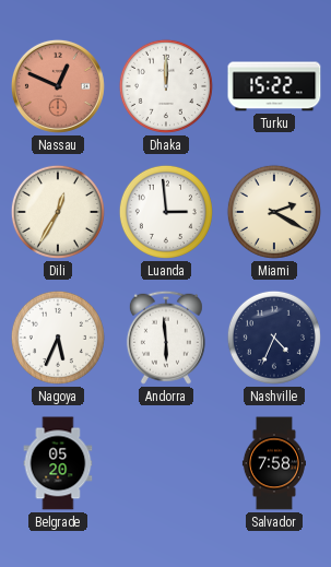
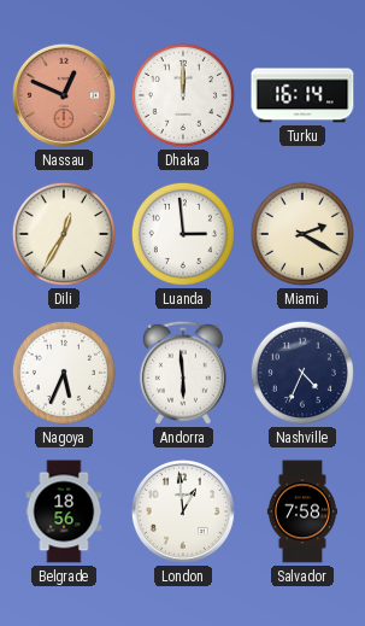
Turku: 15:22 -> 16:14 (302, 95)
Belgrade: 05:20 -> 18:56 (64, 511)
London: none -> 12:59 (183, 511)
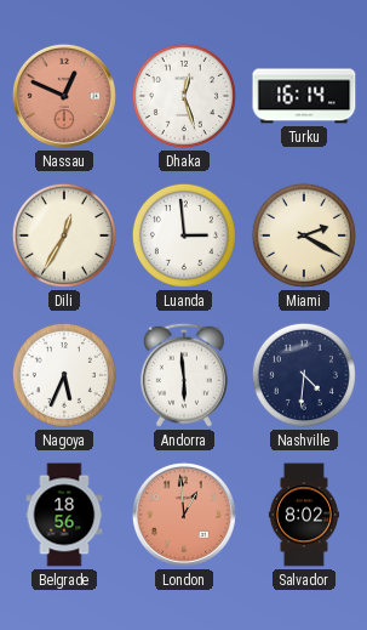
Dhaka: 12:00 -> 12:27 (184, 96)
Nashville: 4:34 -> 4:31 (304, 375)
London dial: white -> salmon (184, 515)
Salvador: 7:58 -> 8:02 (304, 515)
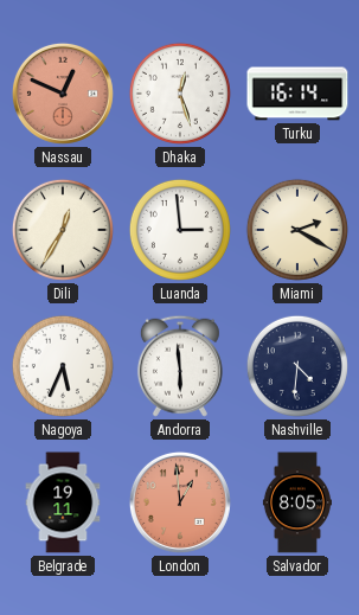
Belgrade: 18:56 -> 19:11 (63, 502)
Salvador: 8:02 -> 8:05 (297, 502)
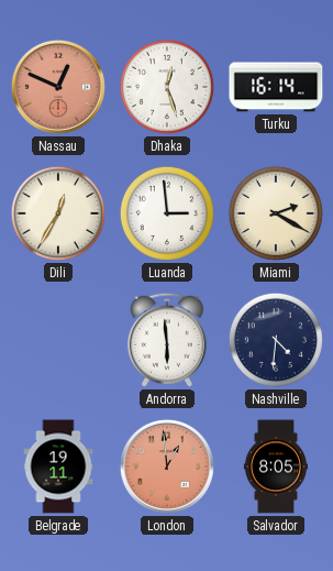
Nagoya: 5:34 -> none (63, 366)
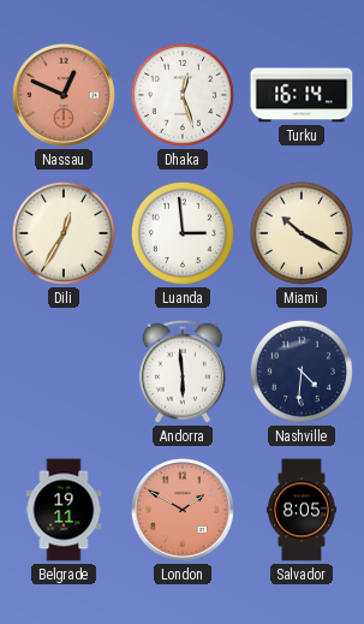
Miami: 2:20 -> 10:20 (302, 233)
London: 12:59 -> 1:50 (183, 510)
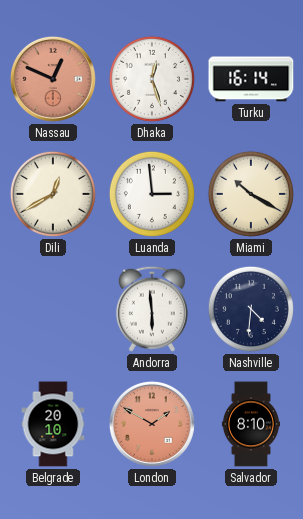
Dili: 12:35 -> 12:40 (53, 194)
Belgrade: 19:11 -> 20:10 (53, 424)
Salvador: 8:05 -> 8:10 (251, 424)
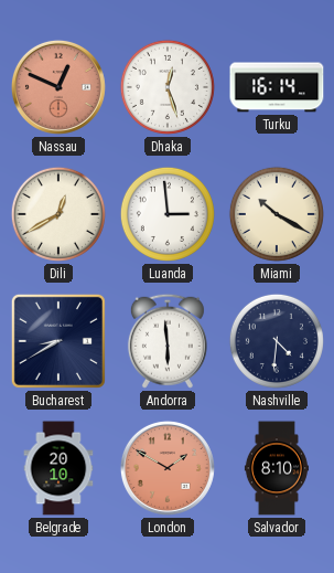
Bucharest: none -> 8:40 (58, 341)
